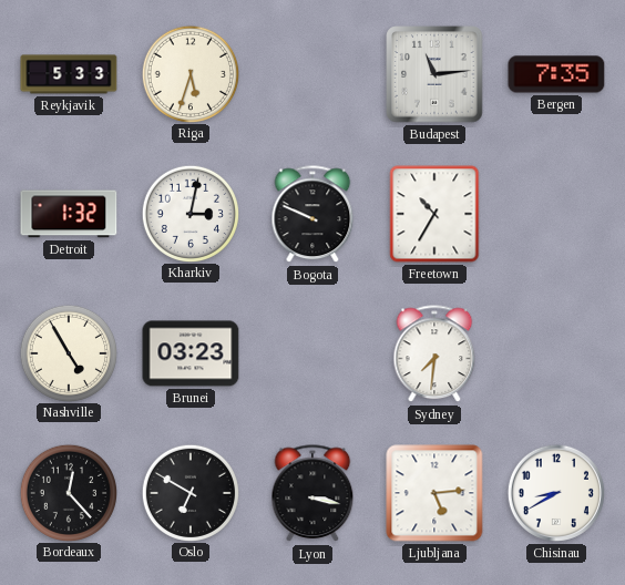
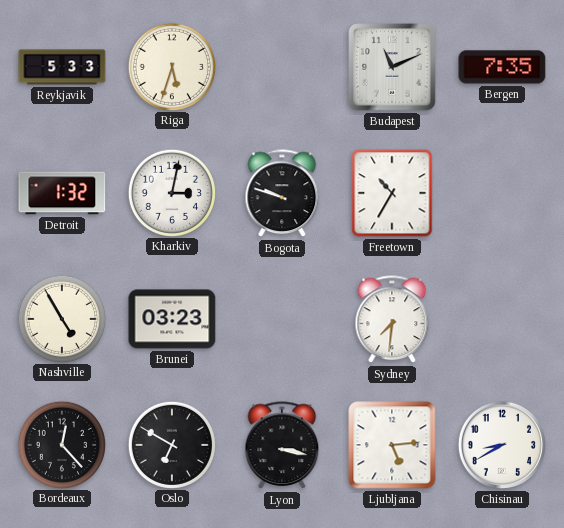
Budapest: 11:14 -> 11:11 (392, 67)
Bogota: 9:49 -> 9:48 (282, 194)
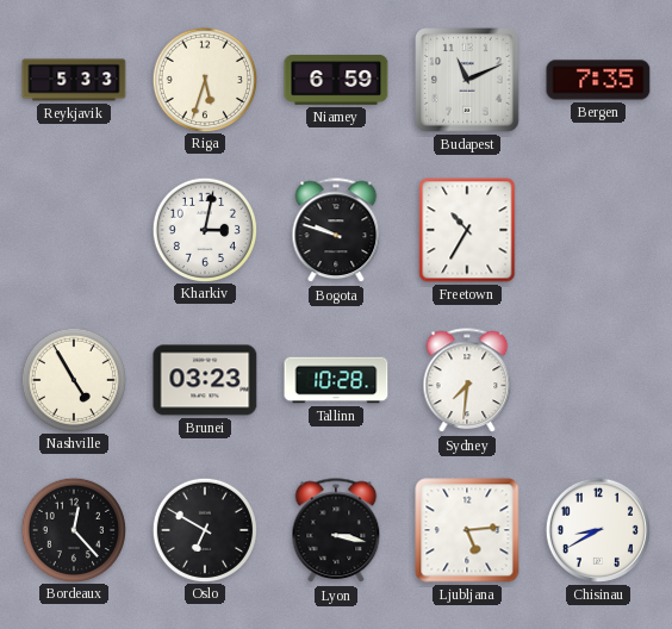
Niamey: none -> 6:59 (336, 80)
Detroit: 1:32 -> none (62, 193)
Tallinn: none -> 10:28 (336, 380)
